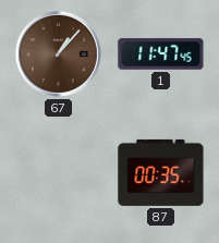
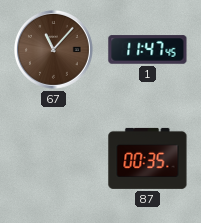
67: 1:07 -> 11:07 (53, 49)
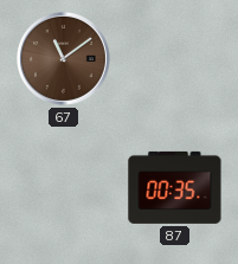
67: 11:07 -> 11:09 (63, 58)
1: 11:47 -> none (148, 50)
